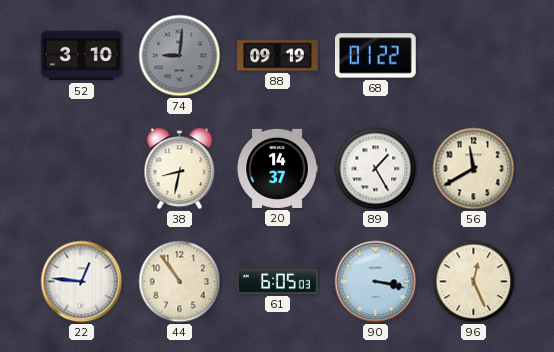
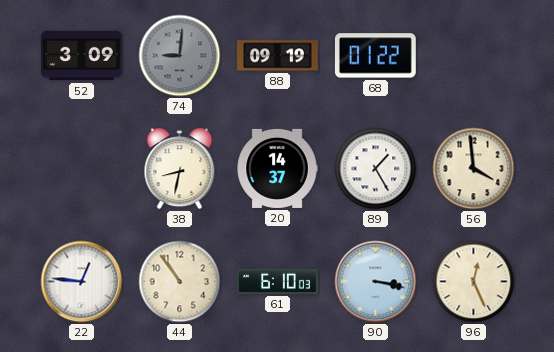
52: 3:10 -> 3:09 (82, 56)
56: 11:40 -> 3:59 (474, 169)
61: 6:05 -> 6:10 (278, 281)
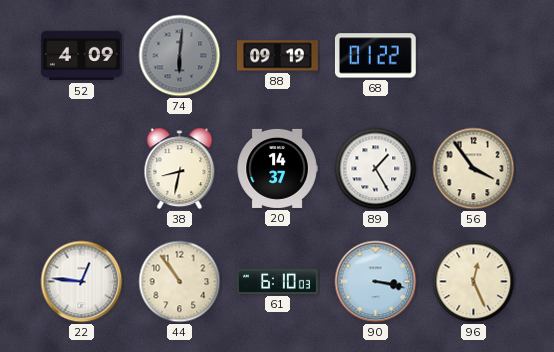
52: 3:09 -> 4:09 (82, 56)
74: 9:01 -> 6:01 (180, 56)
56: 3:59 -> 3:54 (474, 169)
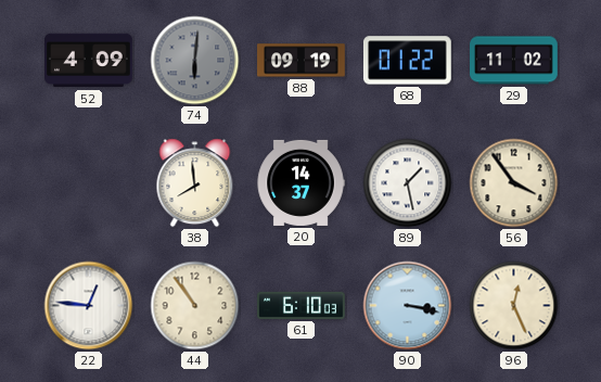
29: none -> 11:02 (514, 61)
38: 8:32 -> 7:59 (195, 183)
89: 1:25 -> 1:28 (408, 183)
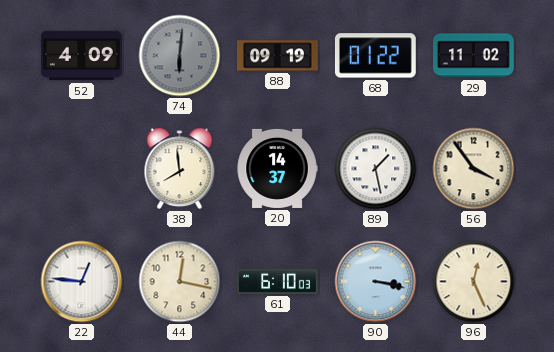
44: 10:54 -> 12:17 (180, 282)
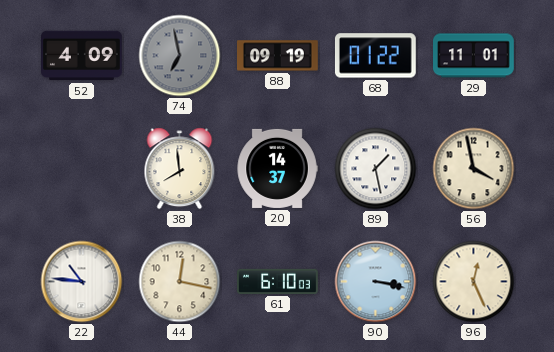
74: 6:01 -> 6:58 (180, 56)
29: 11:02 -> 11:01 (474, 56)
56: 3:54 -> 3:58 (474, 169)
22: 12:46 -> 10:46 (82, 282)
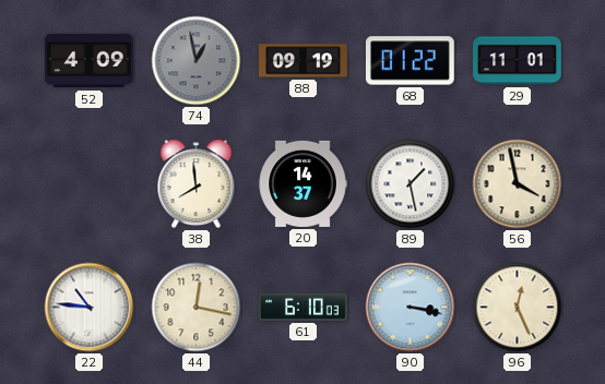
74: 6:58 -> 12:58 (197, 61)
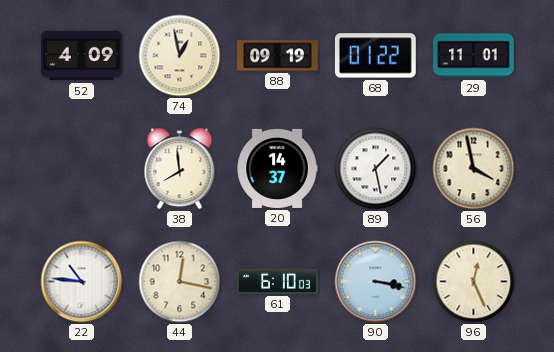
74 dial: grey -> cream (180, 56)
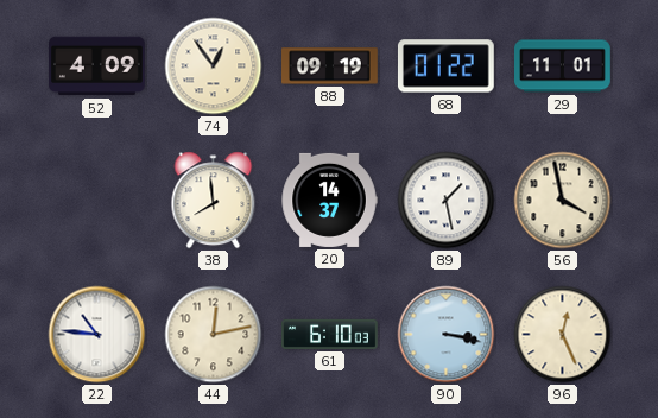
74: 12:58 -> 12:54 (214, 66)
44: 12:17 -> 12:13 (214, 335)
